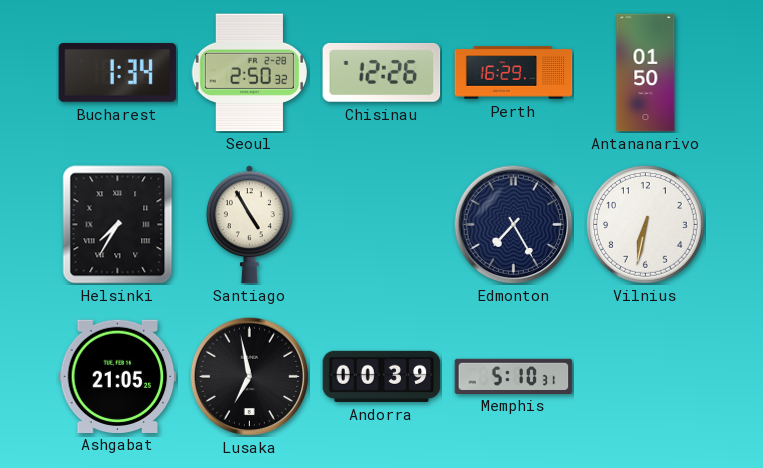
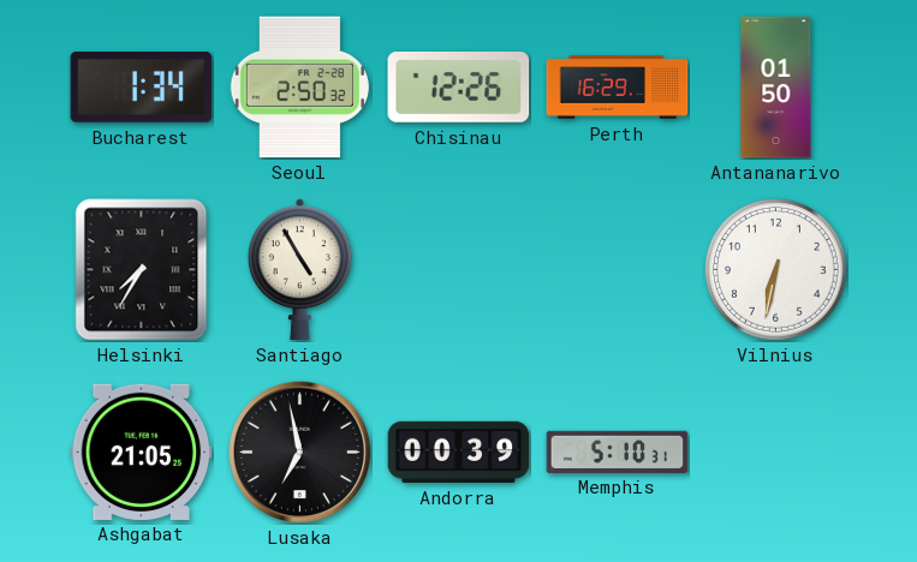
Edmonton: 7:25 -> none (513, 224)
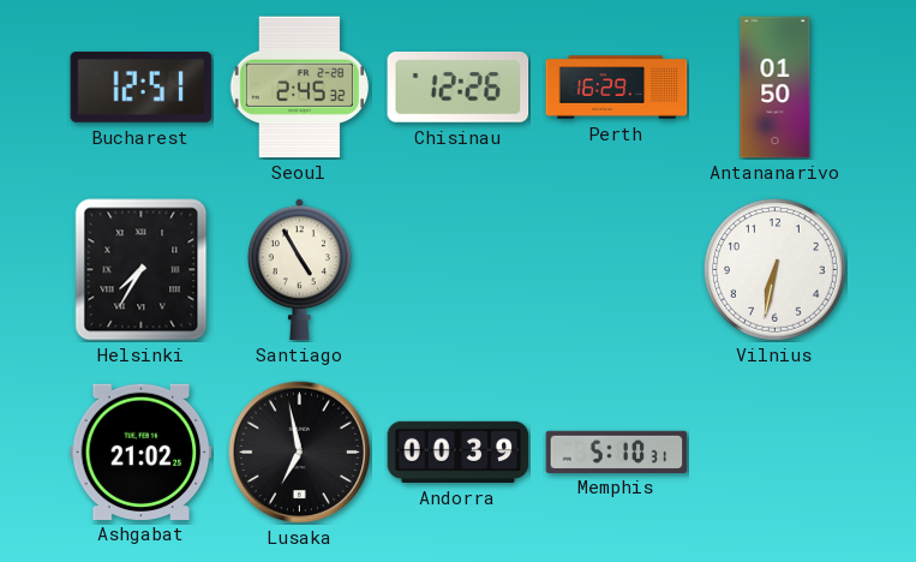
Bucharest: 1:34 -> 12:51 (142, 86)
Seoul: 2:50 -> 2:45 (299, 88)
Ashgabat: 21:05 -> 21:02 (142, 452)
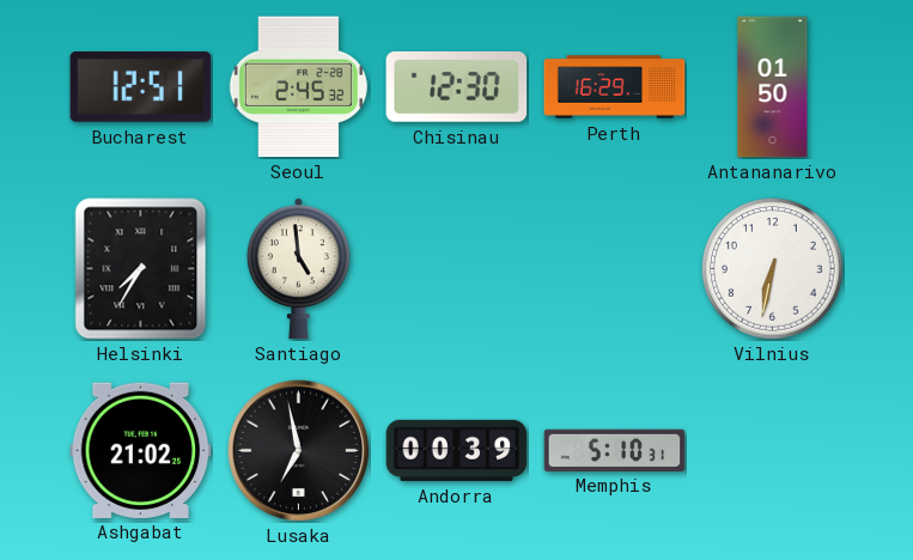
Chisinau: 12:26 -> 12:30 (457, 86)
Santiago: 4:55 -> 4:59 (298, 269)
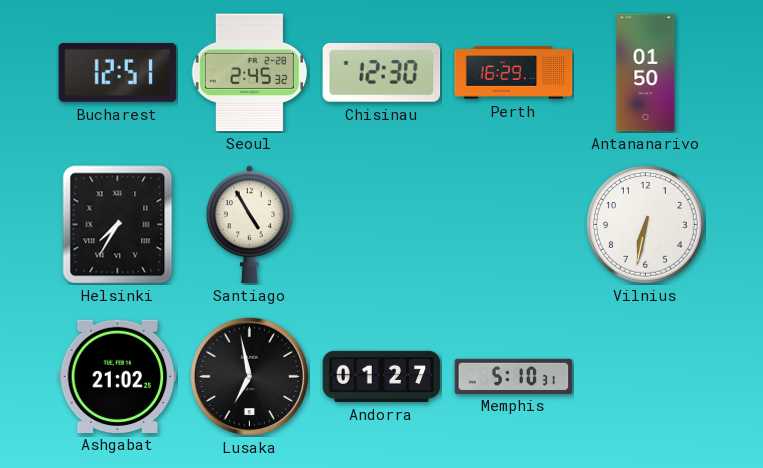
Santiago: 4:59 -> 4:55 (249, 225)
Andorra: 00:39 -> 01:27 (382, 376)
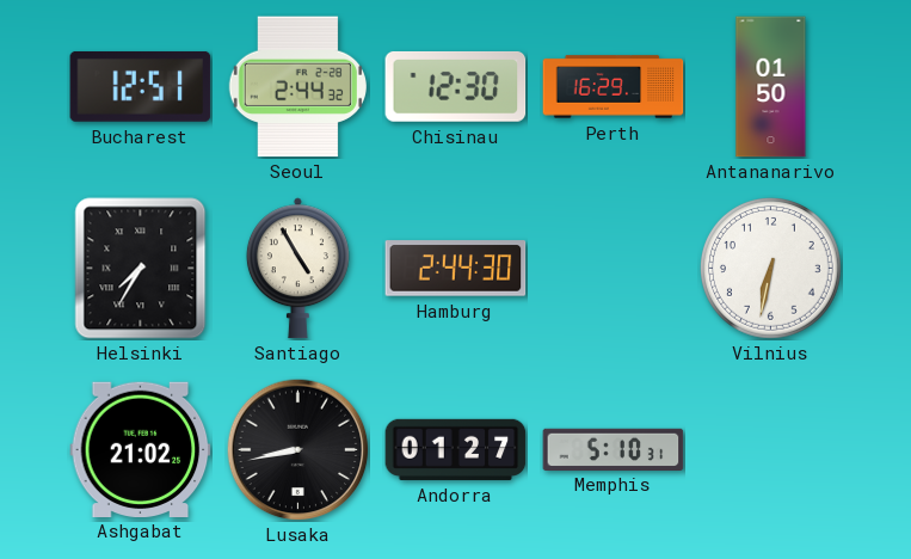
Seoul: 2:45 -> 2:44 (297, 87)
Hamburg: none -> 2:44 (456, 269)
Lusaka: 6:58 -> 8:43 (297, 449)
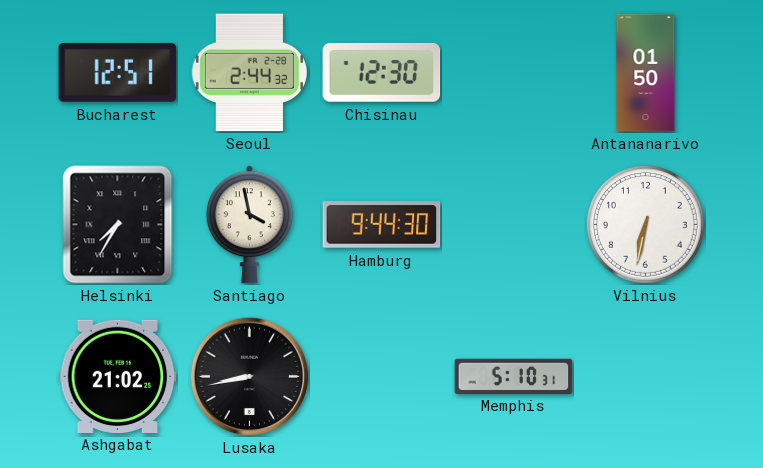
Perth: 16:29 -> none (614, 87)
Santiago: 4:55 -> 3:58 (249, 225)
Hamburg: 2:44 -> 9:44 (382, 225)
Andorra: 01:27 -> none (456, 449)
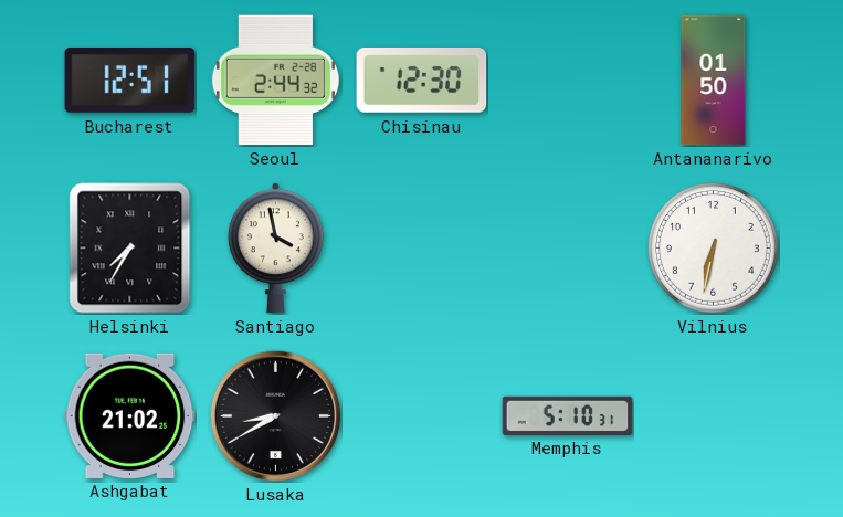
Hamburg: 9:44 -> none (382, 225)
Lusaka: 8:43 -> 8:40 (275, 415)
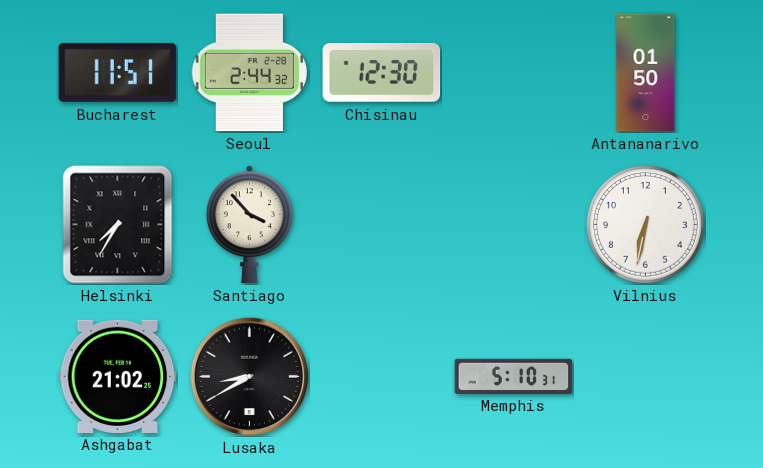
Bucharest: 12:51 -> 11:51 (118, 72)
Santiago: 3:58 -> 3:53 (249, 225)
